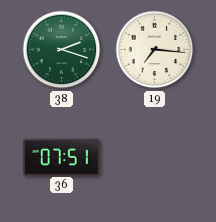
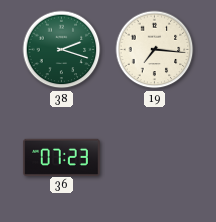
36: 07:51 -> 07:23 (62, 157)
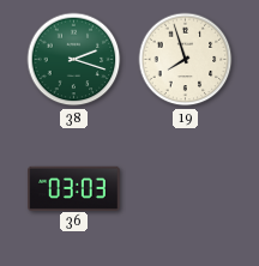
19: 7:16 -> 7:57 (186, 60)
36: 07:23 -> 03:03 (74, 188)
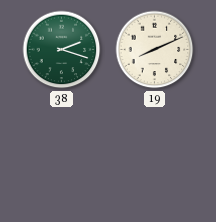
19: 7:57 -> 8:11 (155, 50)
36: 03:03 -> none (74, 188)
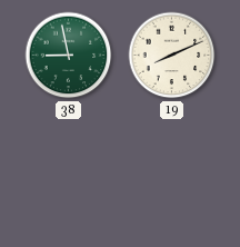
38: 2:18 -> 8:58 (69, 56)
